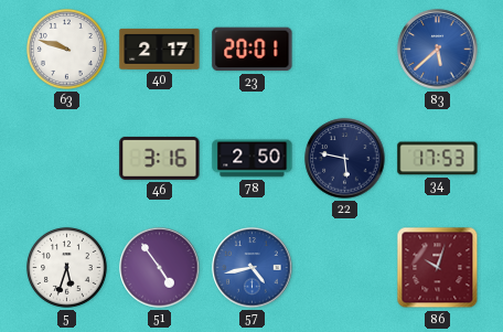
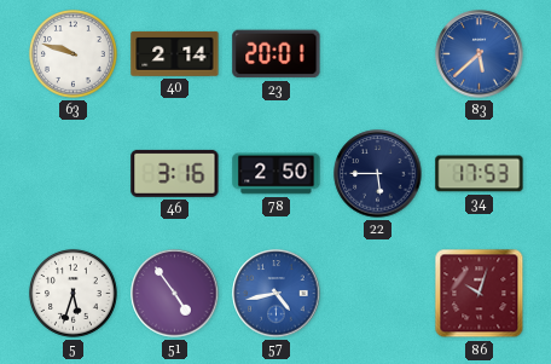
40: 2:17 -> 2:14 (175, 53)
22: 5:47 -> 5:45 (378, 174)
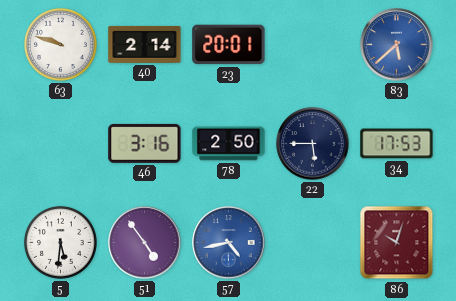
5: 5:33 -> 5:31 (60, 242)
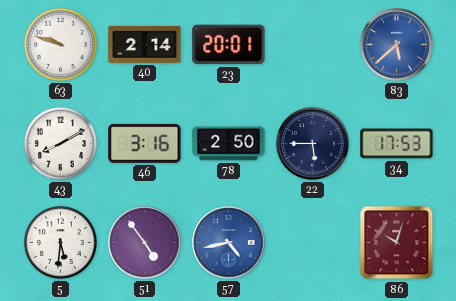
43: none -> 8:10 (60, 143)
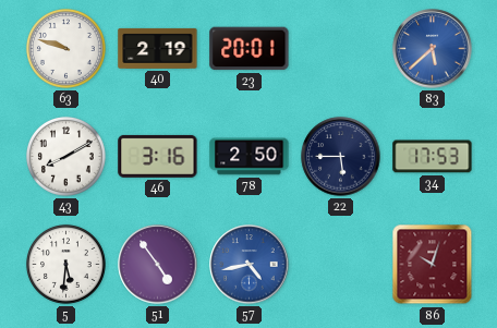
40: 2:14 -> 2:19 (158, 48)
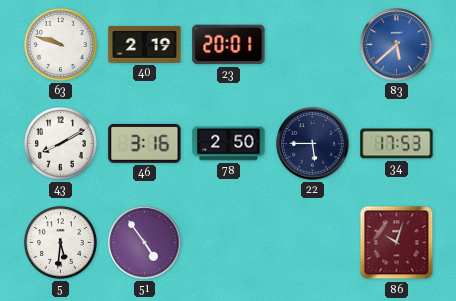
57: 4:43 -> none (250, 265)
